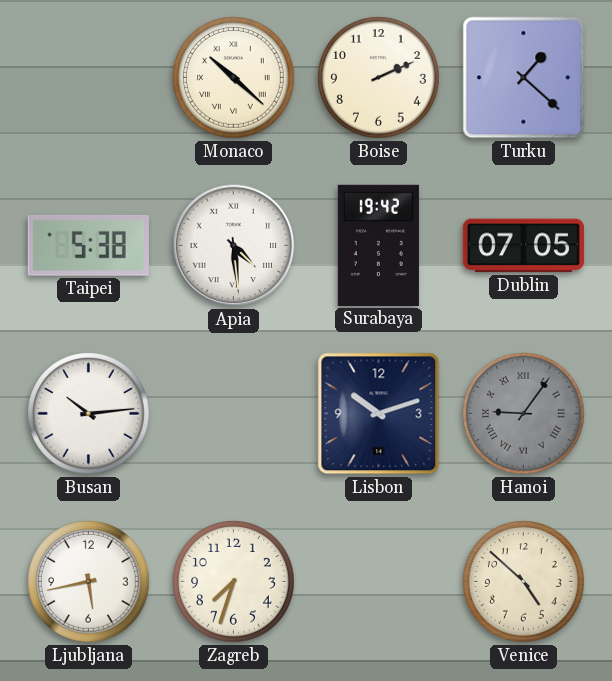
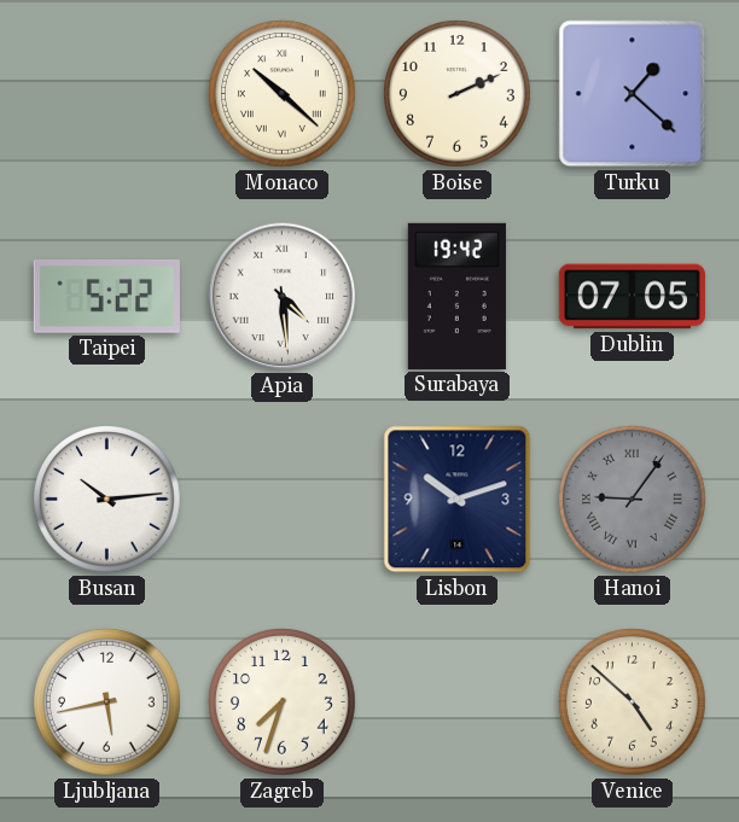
Taipei: 5:38 -> 5:22 (106, 297)
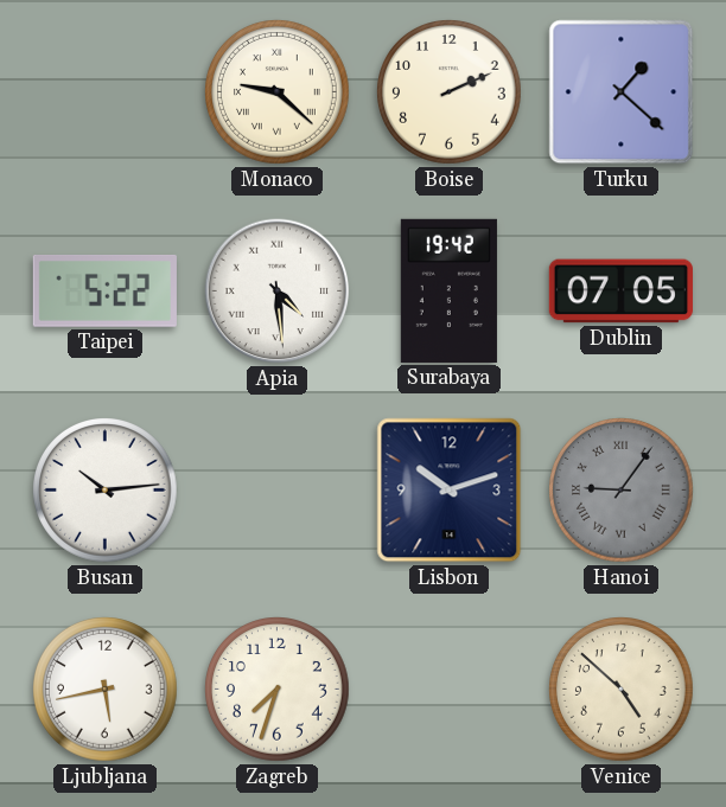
Monaco: 10:22 -> 9:22 (278, 92)
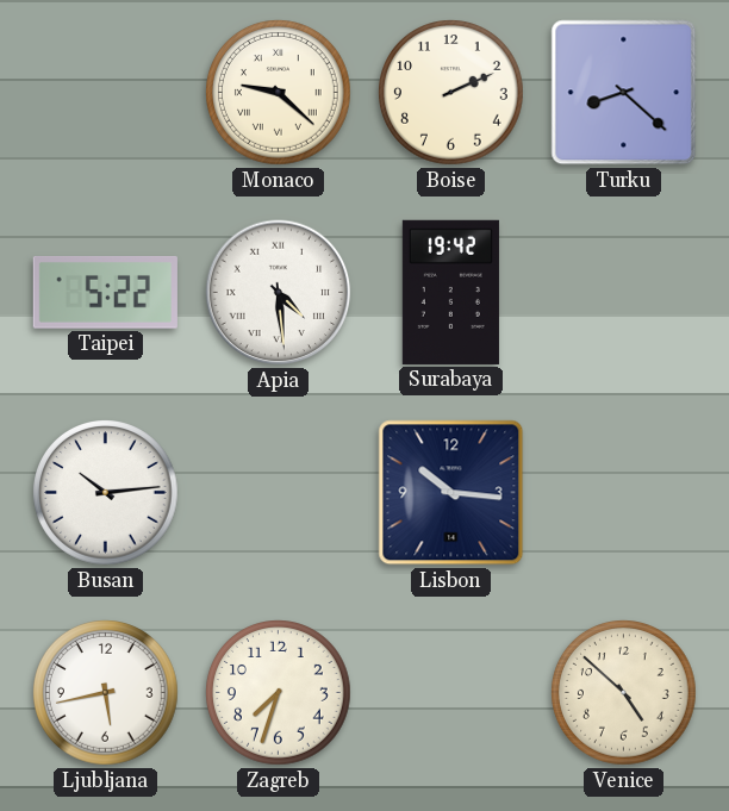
Turku: 1:22 -> 8:22 (624, 93)
Dublin: 07:05 -> none (620, 292)
Lisbon: 10:12 -> 10:16 (451, 493)
Hanoi: 9:06 -> none (622, 491)
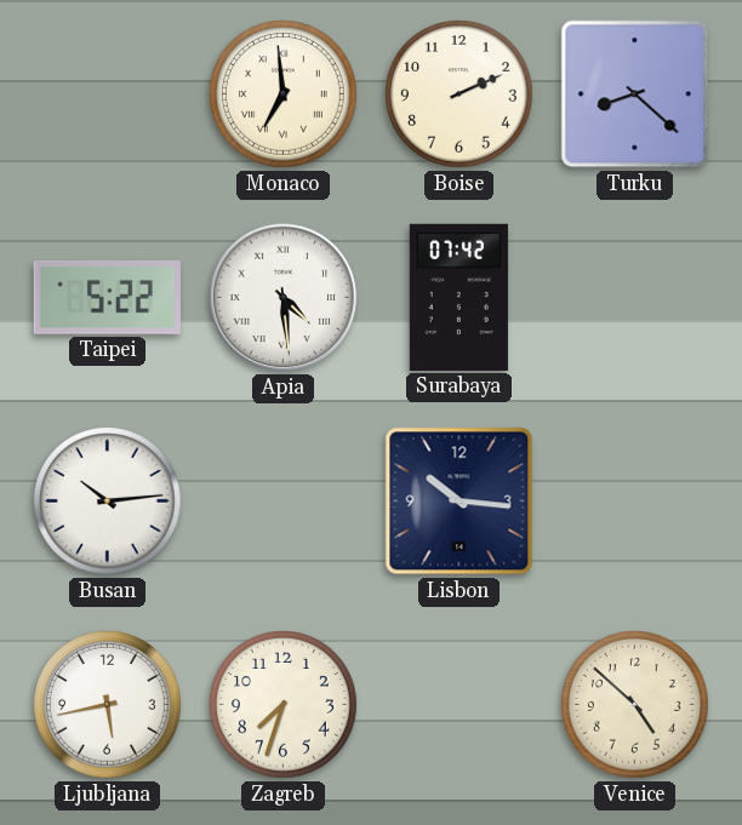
Monaco: 9:22 -> 6:59 (284, 94)
Surabaya: 19:42 -> 07:42 (458, 297)
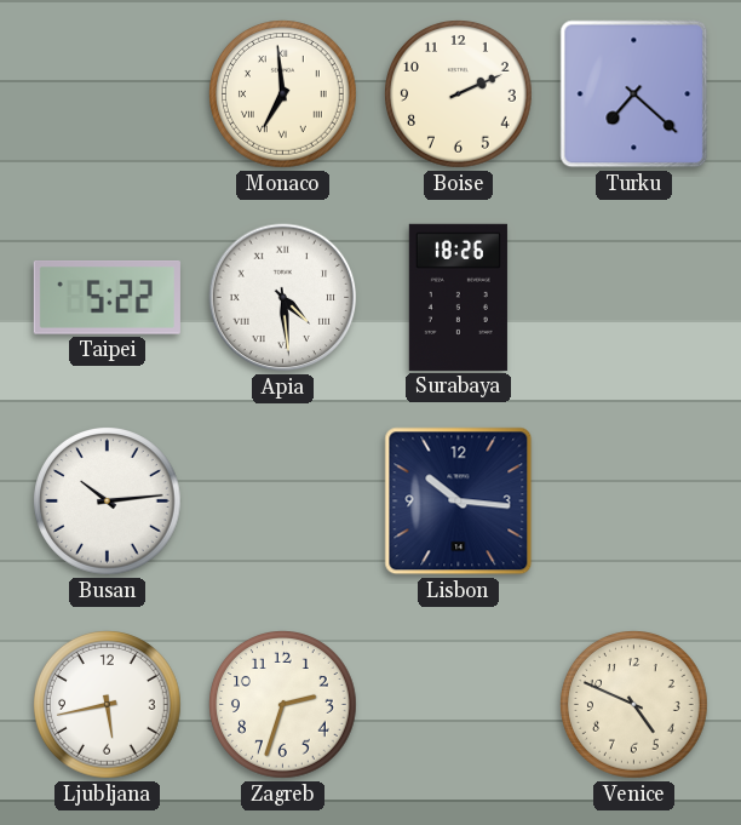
Turku: 8:22 -> 7:22 (634, 94)
Surabaya: 07:42 -> 18:26 (458, 297)
Zagreb: 7:33 -> 2:33 (283, 705)
Venice: 4:52 -> 4:49 (634, 705)
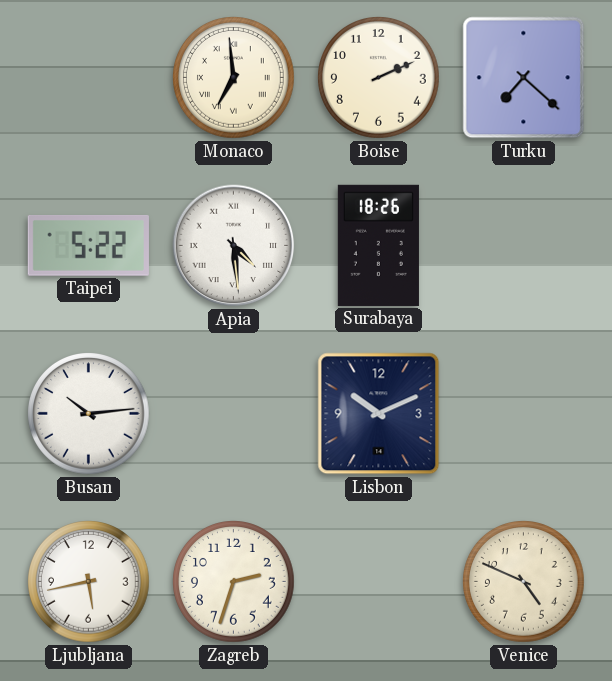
Lisbon: 10:16 -> 10:11 (379, 414)
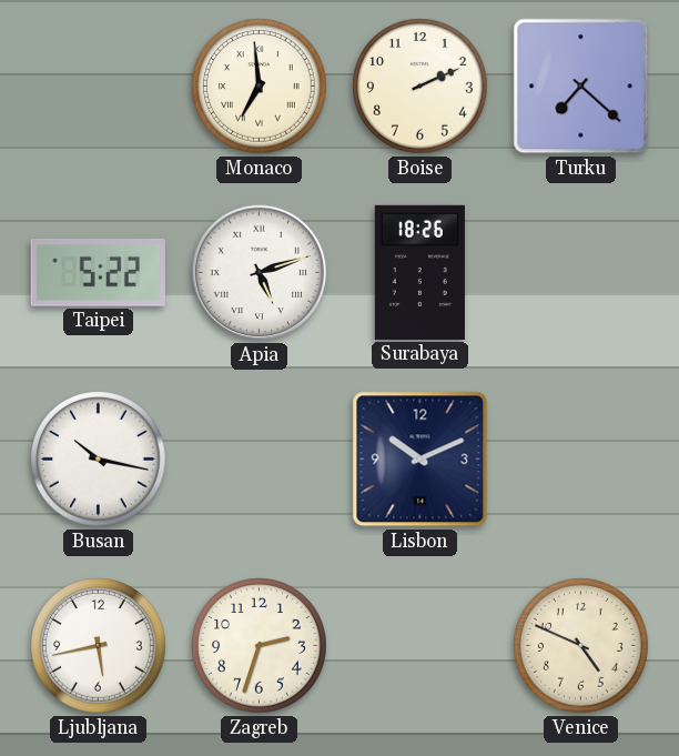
Apia: 4:29 -> 5:12 (260, 273)
Busan: 10:14 -> 10:17 (99, 460)
